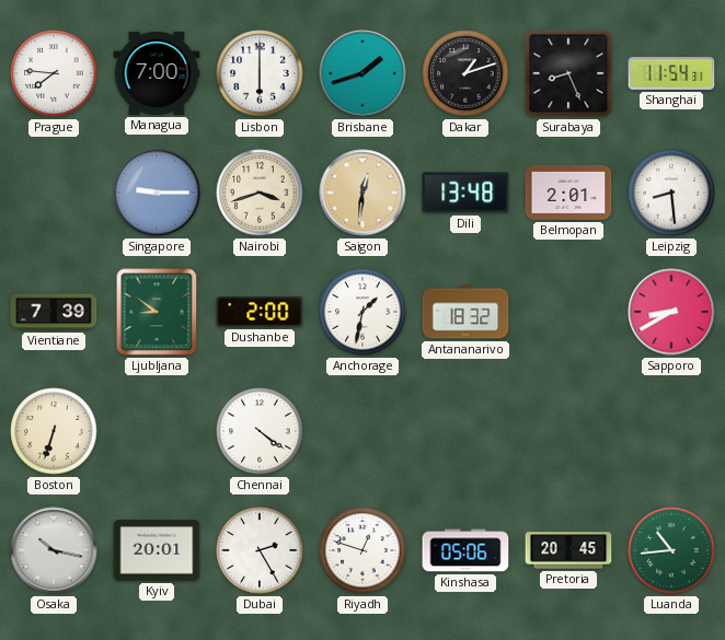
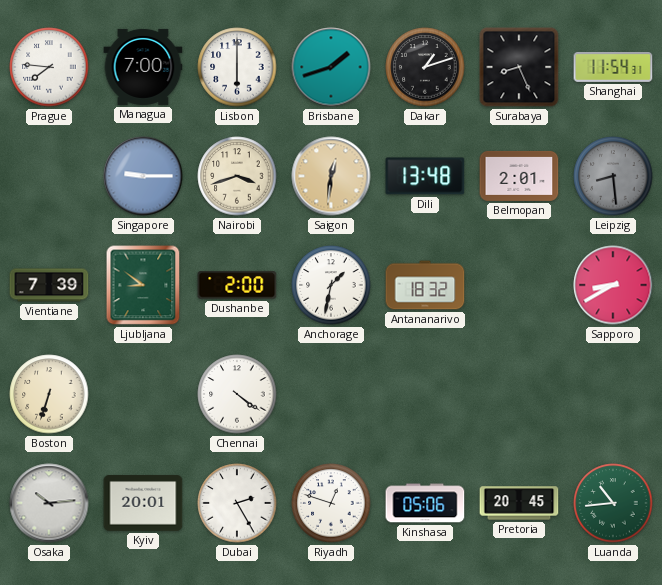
Leipzig dial: white -> grey (613, 176)
Osaka: 10:17 -> 10:14 (49, 503)
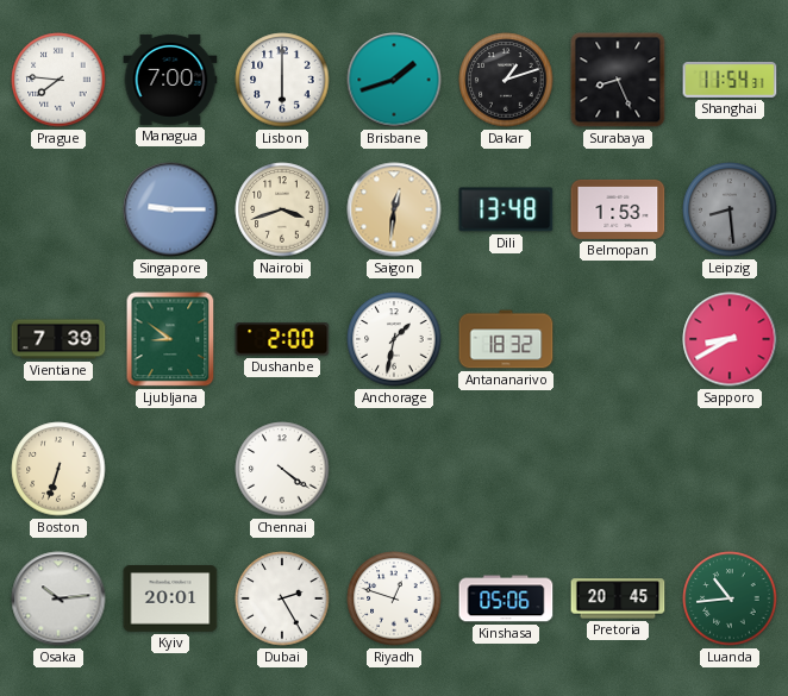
Belmopan: 2:01 -> 1:53 (618, 209)
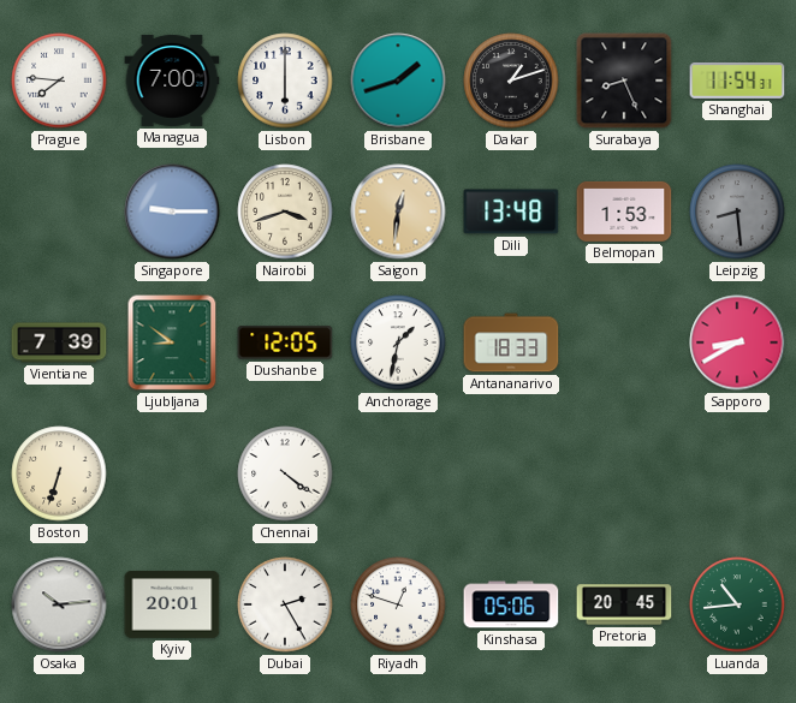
Dushanbe: 2:00 -> 12:05 (285, 342)
Antananarivo: 18:32 -> 18:33 (511, 342)
